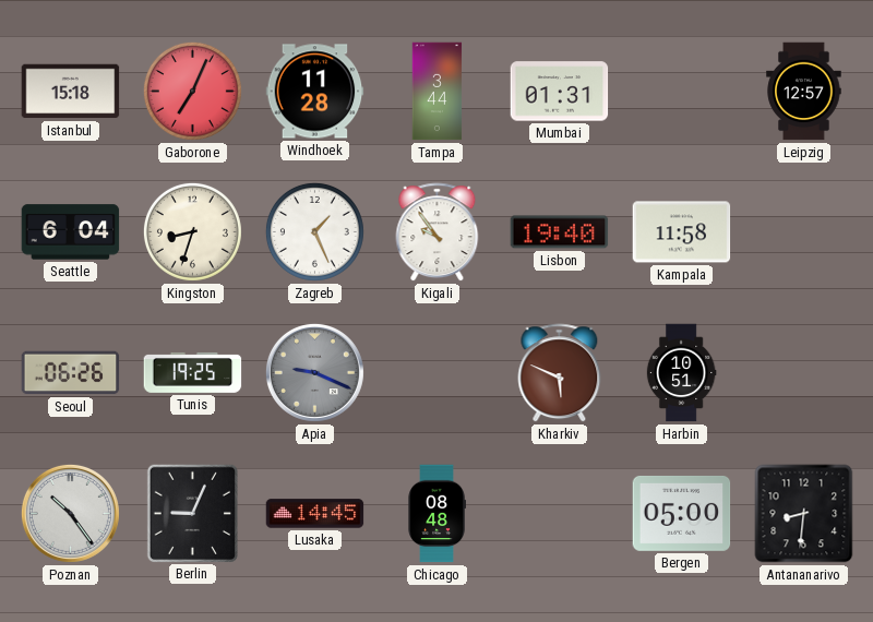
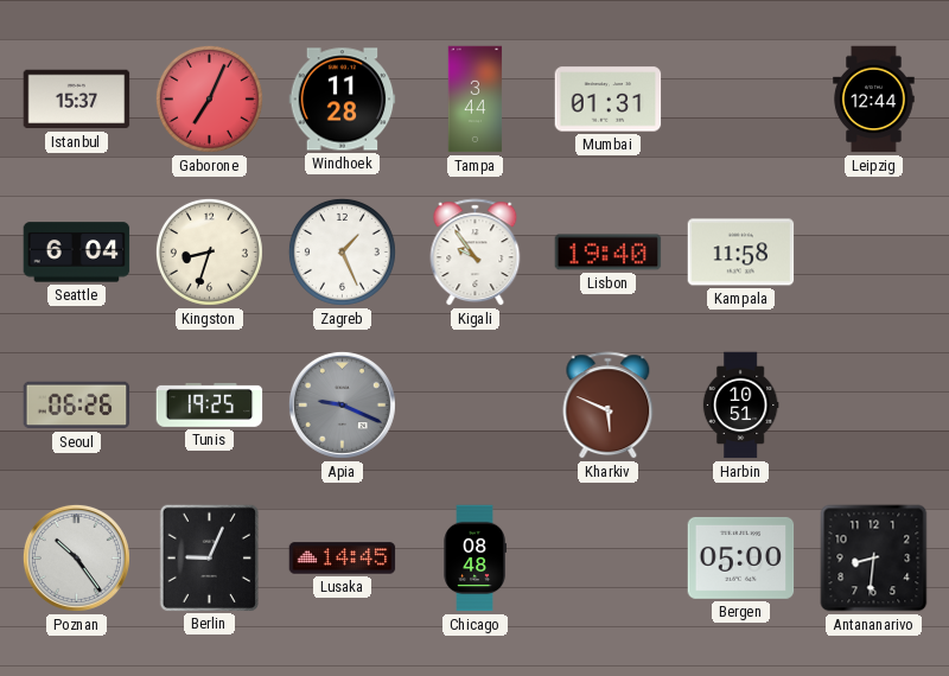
Istanbul: 15:18 -> 15:37 (77, 100)
Leipzig: 12:57 -> 12:44 (874, 100)
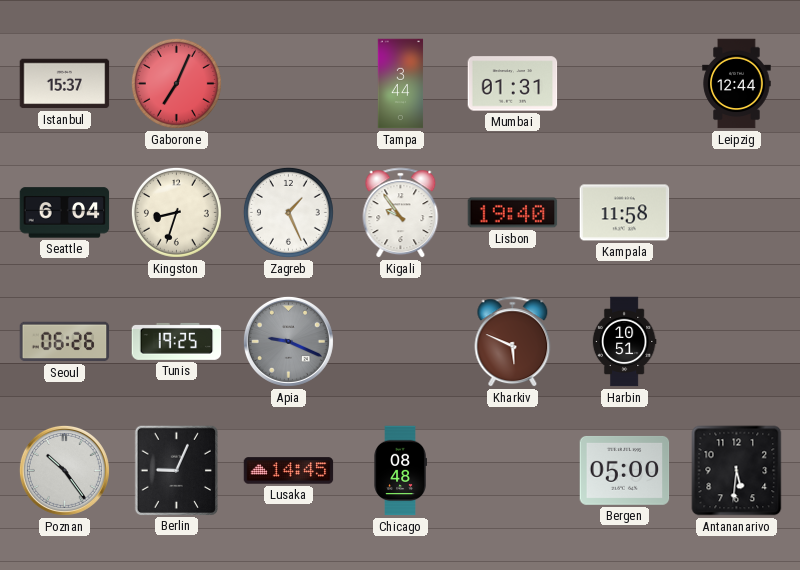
Windhoek: 11:28 -> none (343, 100)
Antananarivo: 8:31 -> 5:31 (737, 471)
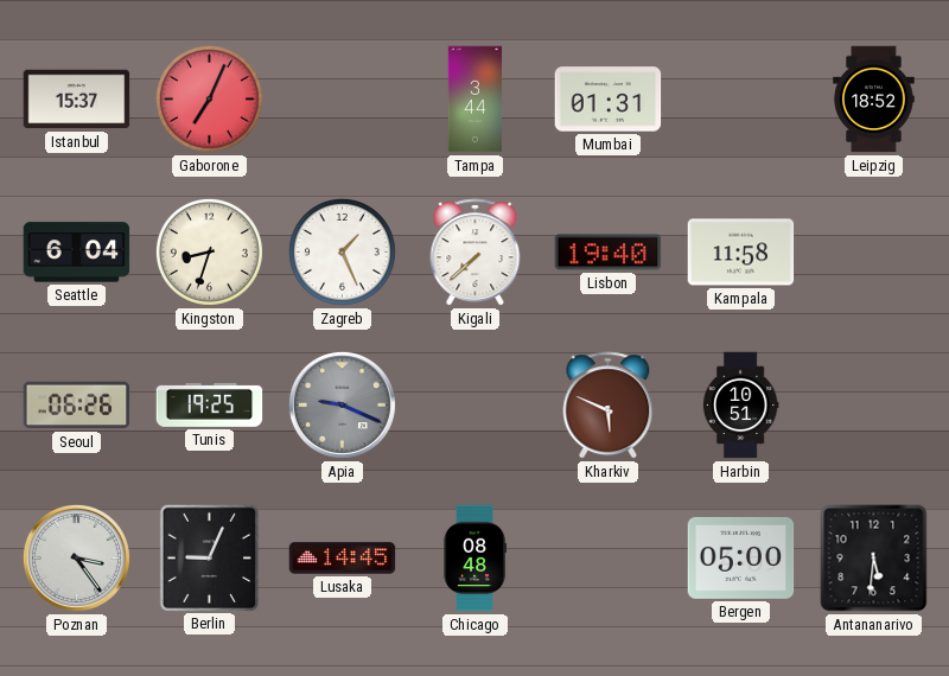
Leipzig: 12:44 -> 18:52 (874, 100)
Kigali: 9:54 -> 7:38 (476, 253)
Poznan: 10:24 -> 3:24 (76, 557)
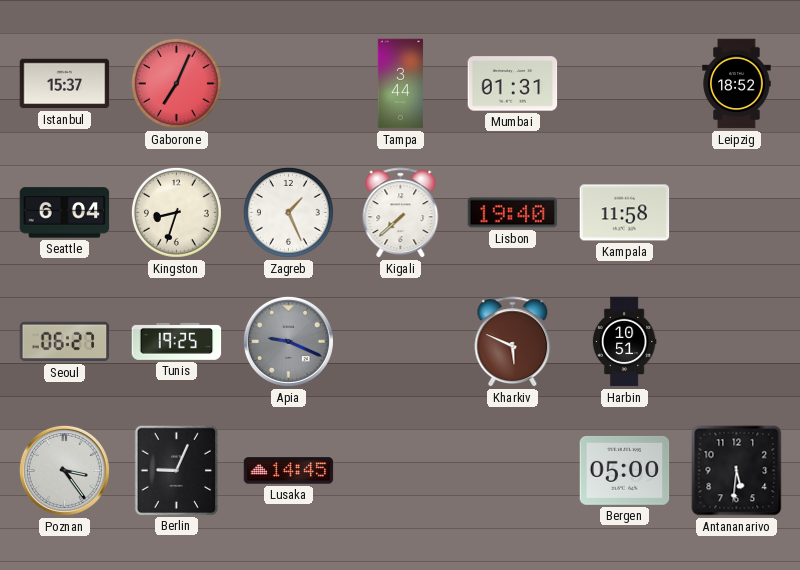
Seoul: 06:26 -> 06:27 (65, 342)
Chicago: 08:48 -> none (474, 559)
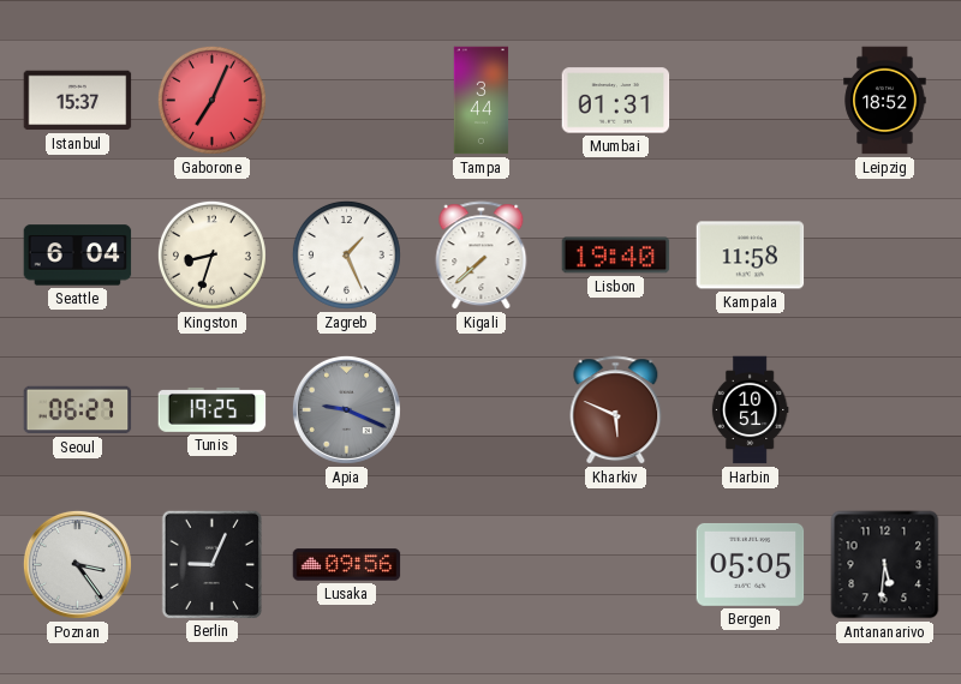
Lusaka: 14:45 -> 09:56 (347, 565)
Bergen: 05:00 -> 05:05 (751, 564)
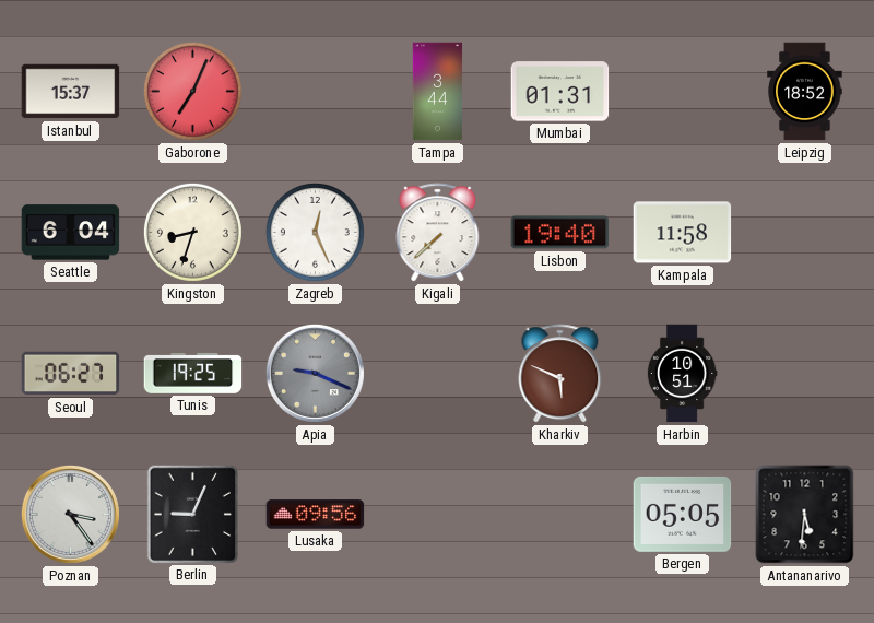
Zagreb: 1:26 -> 12:26 (315, 232)
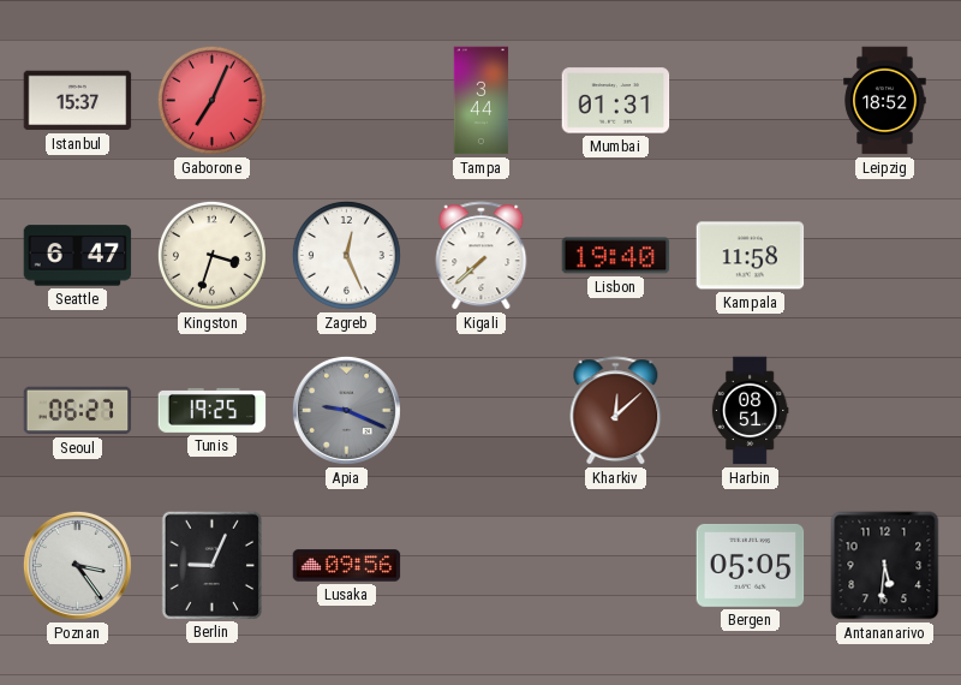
Seattle: 6:04 -> 6:47 (78, 256)
Kingston: 8:33 -> 3:33 (211, 255)
Kharkiv: 5:49 -> 12:08 (616, 411)
Harbin: 10:51 -> 08:51 (750, 411)
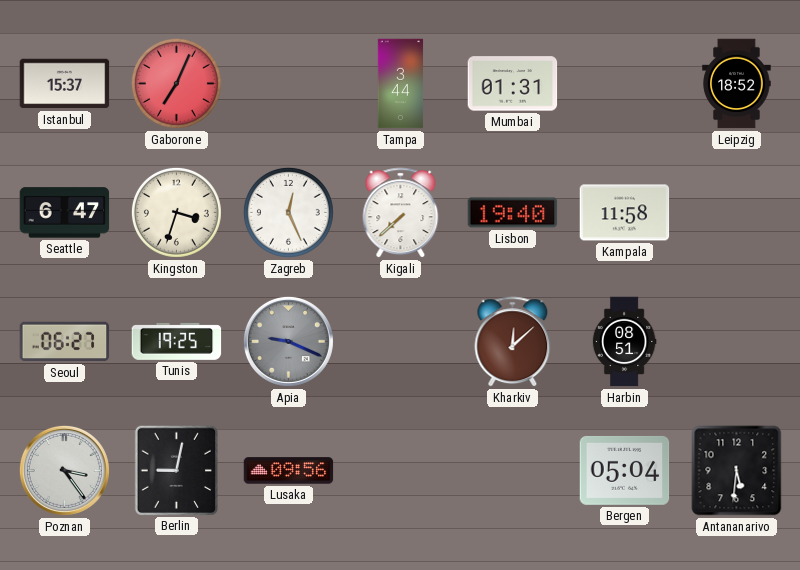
Berlin: 9:04 -> 9:02 (176, 470)
Bergen: 05:05 -> 05:04 (625, 470)
